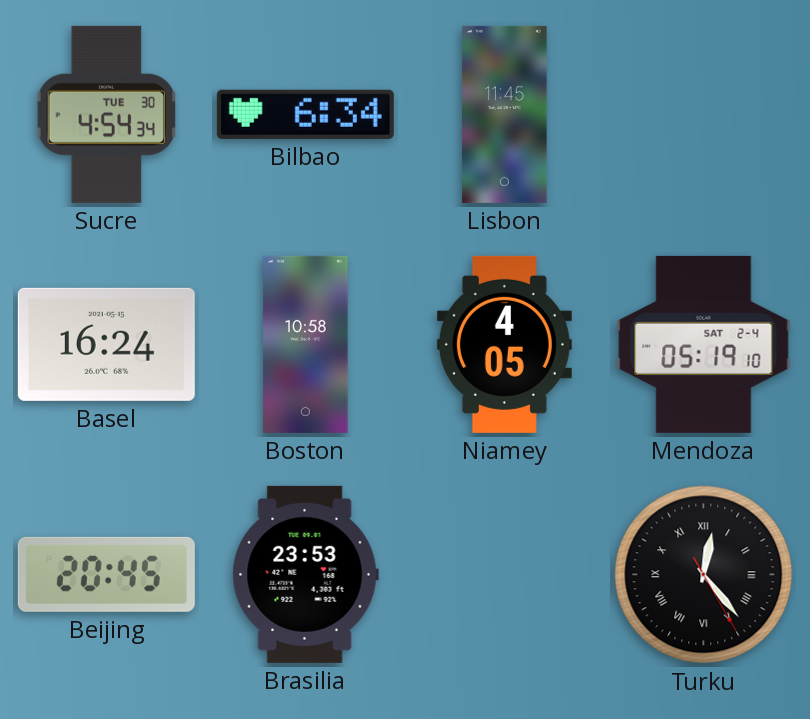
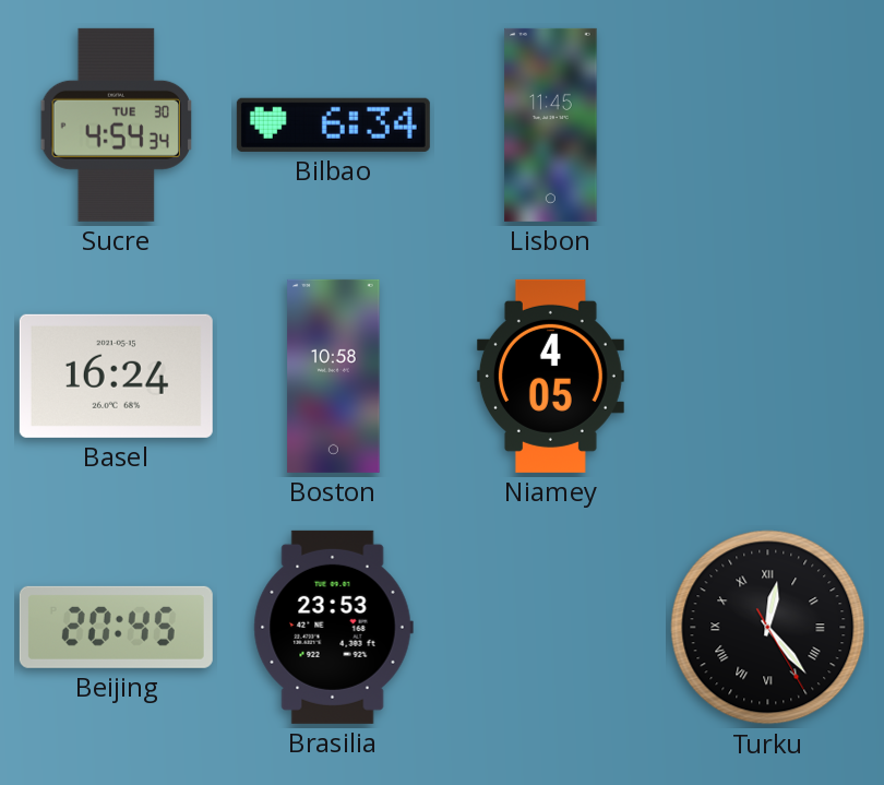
Mendoza: 05:19 -> none (704, 344)
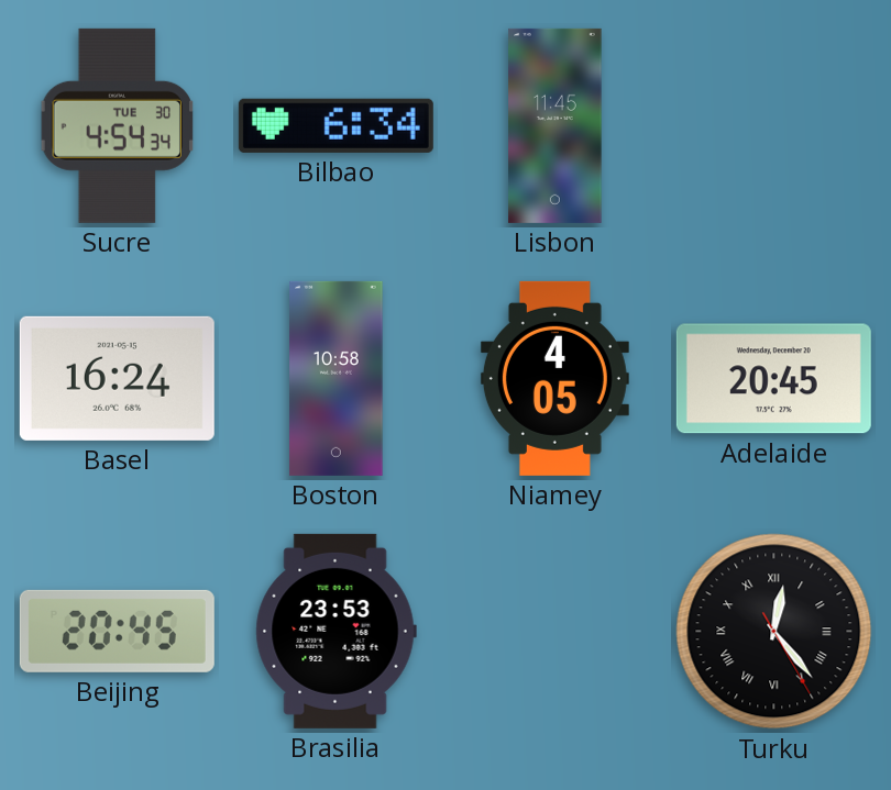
Adelaide: none -> 20:45 (773, 379)
